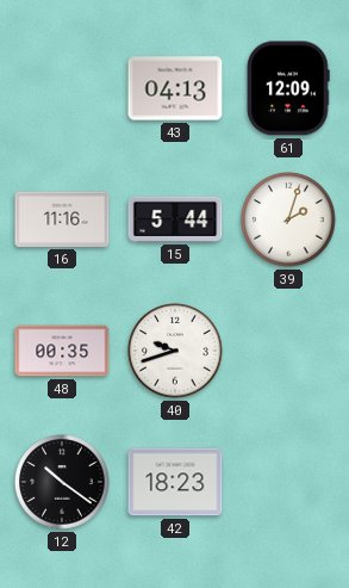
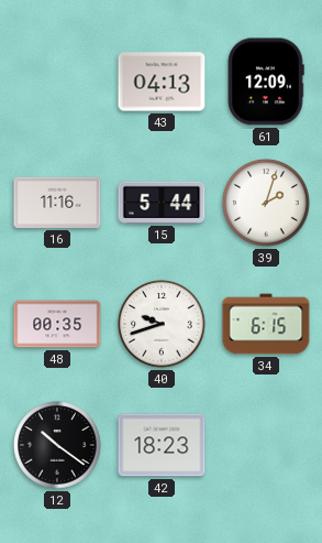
34: none -> 6:15 (266, 324)
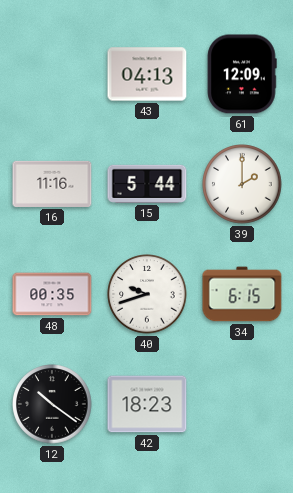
39: 2:03 -> 2:00 (242, 184)
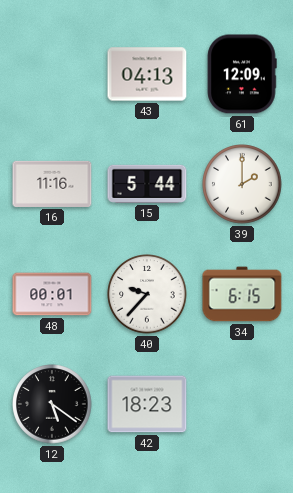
48: 00:35 -> 00:01 (52, 294)
40: 9:42 -> 9:37 (147, 294)
12: 10:21 -> 5:21 (52, 404)
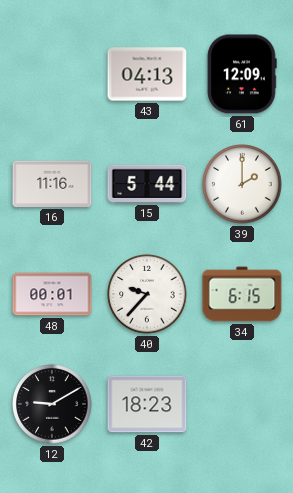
12: 5:21 -> 9:10 (52, 404)
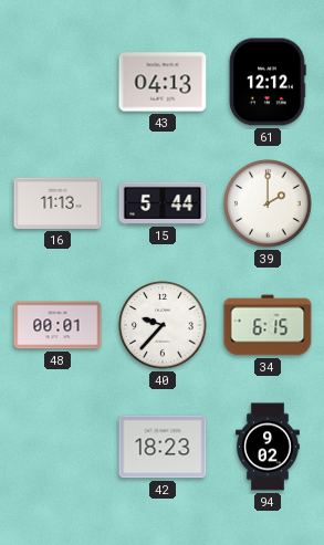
61: 12:09 -> 12:12 (268, 82)
16: 11:16 -> 11:13 (58, 203)
12: 9:10 -> none (52, 404)
94: none -> 9:02 (269, 447)
